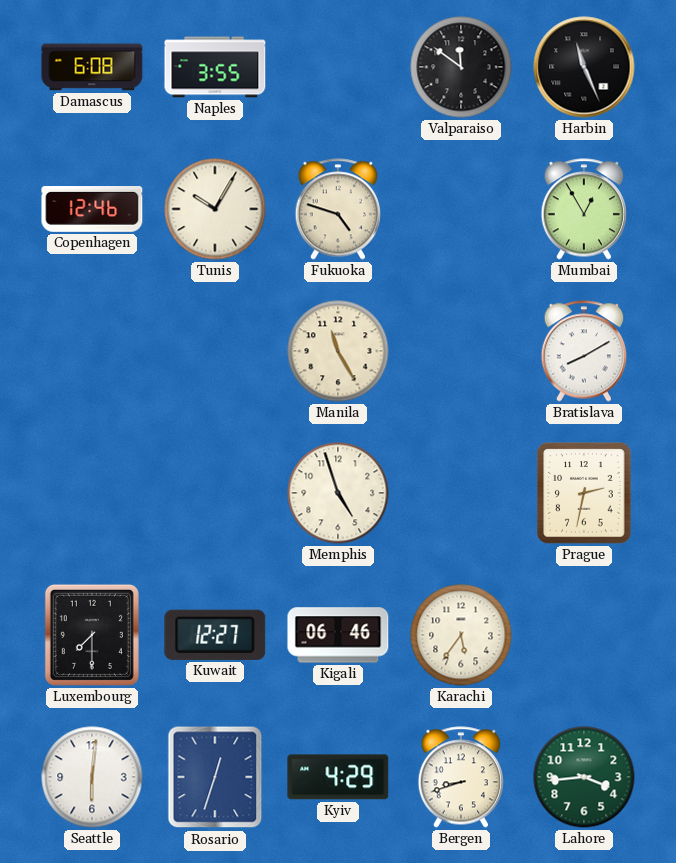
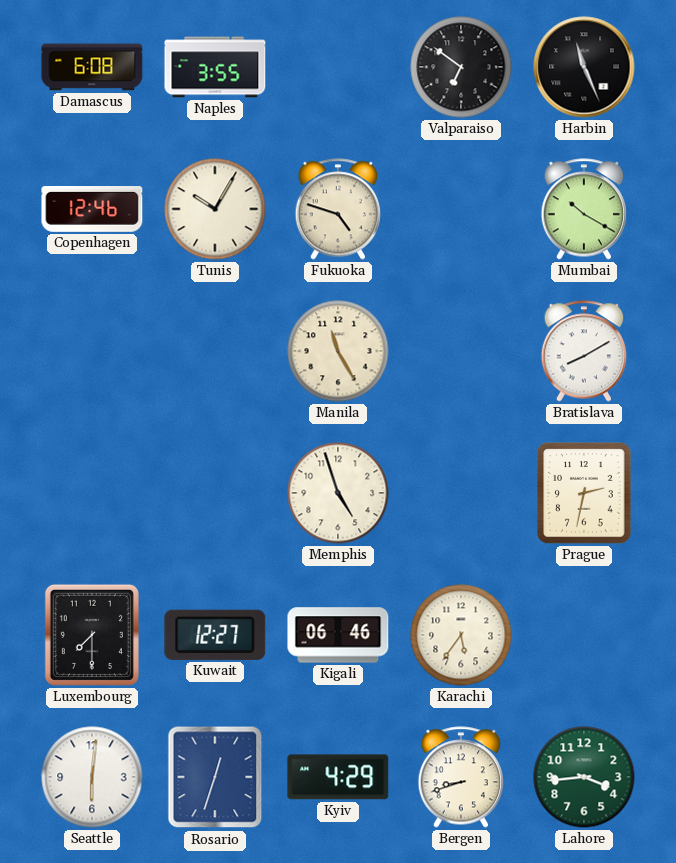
Valparaiso: 11:51 -> 6:51 (461, 67)
Mumbai: 12:55 -> 10:20 (584, 209)
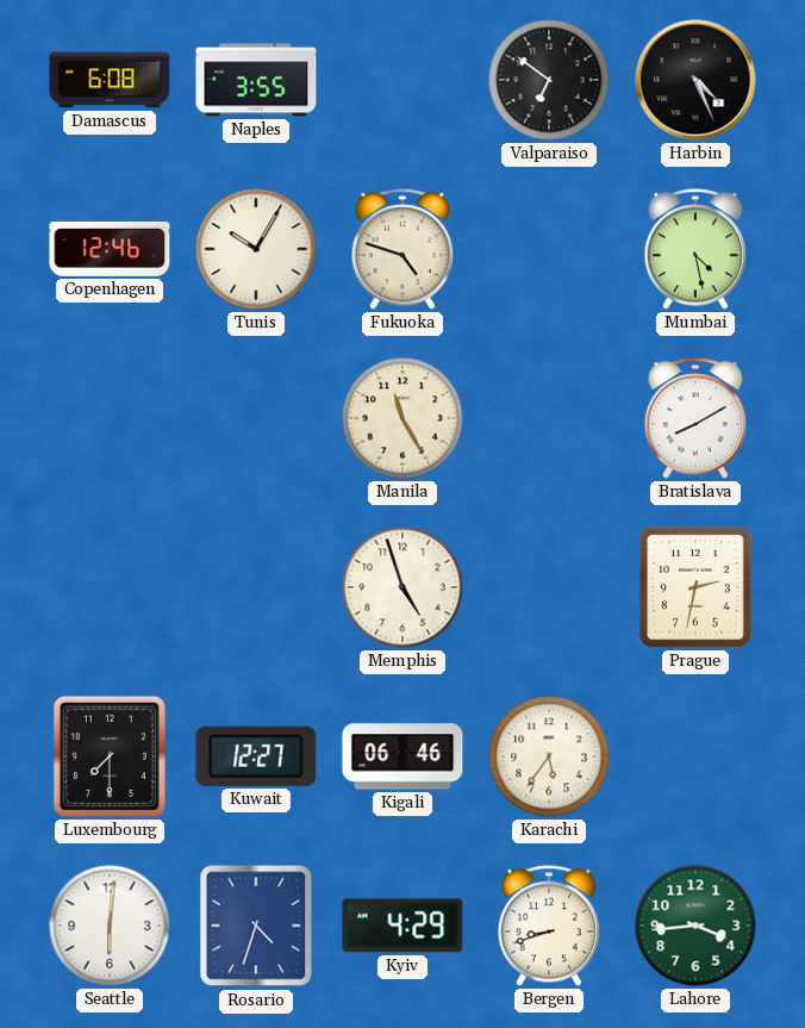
Harbin: 11:26 -> 4:26 (695, 80)
Mumbai: 10:20 -> 4:28 (695, 249)
Rosario: 12:33 -> 4:33 (256, 926)
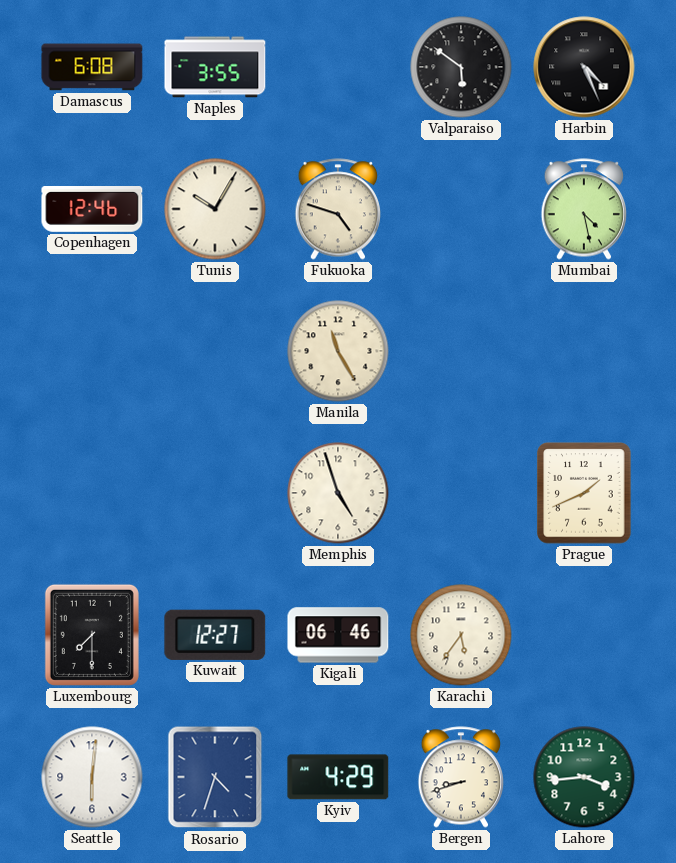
Valparaiso: 6:51 -> 5:51 (461, 67)
Bratislava: 8:10 -> none (695, 418)
Prague: 2:32 -> 1:41 (584, 493)
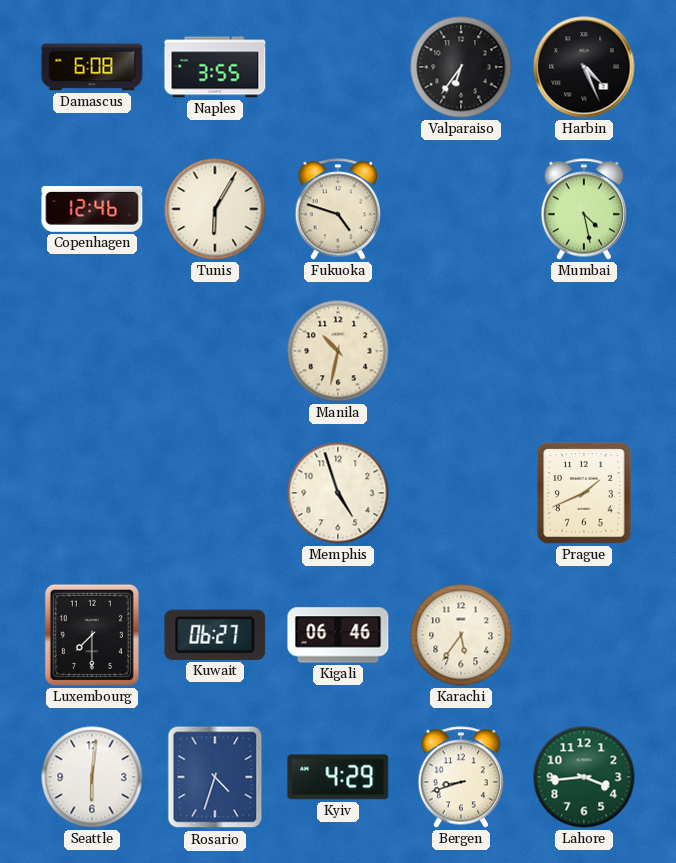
Valparaiso: 5:51 -> 6:36 (461, 67)
Tunis: 10:05 -> 6:05 (215, 209)
Manila: 11:25 -> 10:32 (338, 351)
Kuwait: 12:27 -> 06:27 (215, 635)
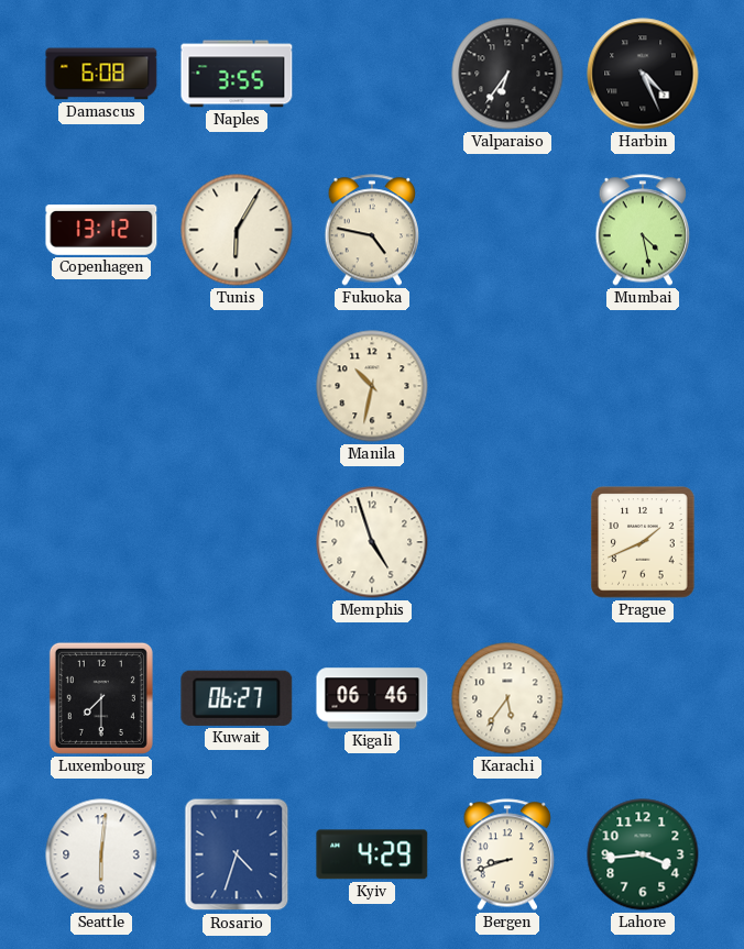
Copenhagen: 12:46 -> 13:12 (101, 231)
Fukuoka: 4:48 -> 4:47 (372, 230)
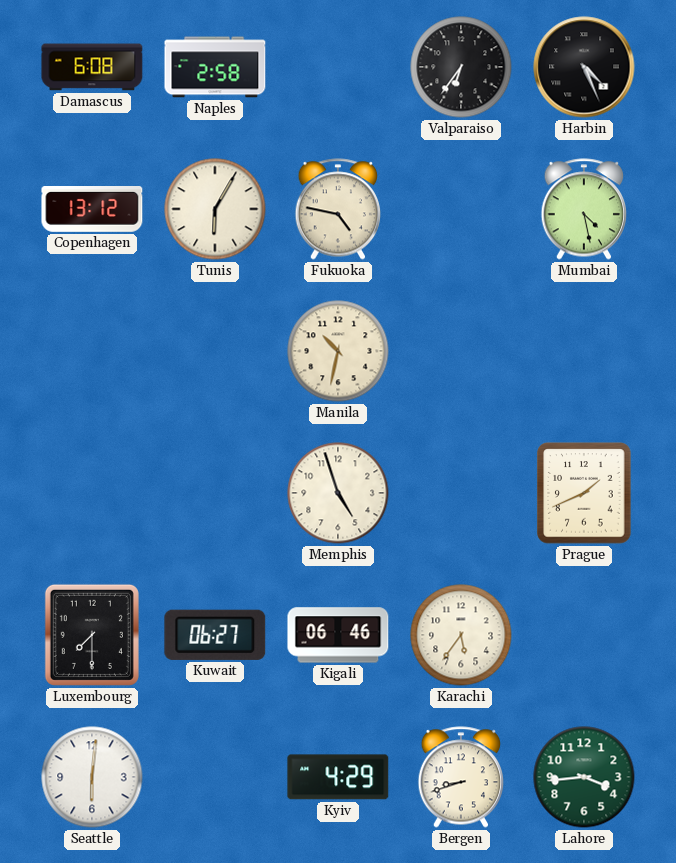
Naples: 3:55 -> 2:58 (215, 67)
Rosario: 4:33 -> none (237, 854)
